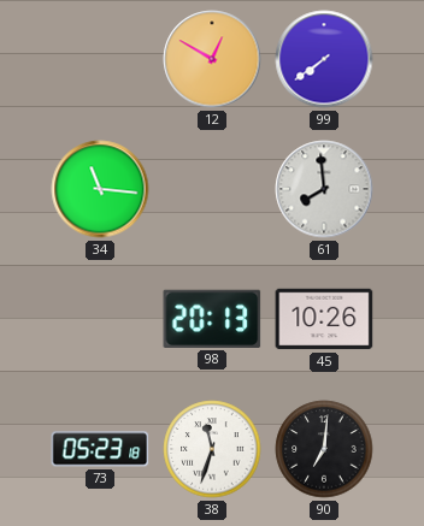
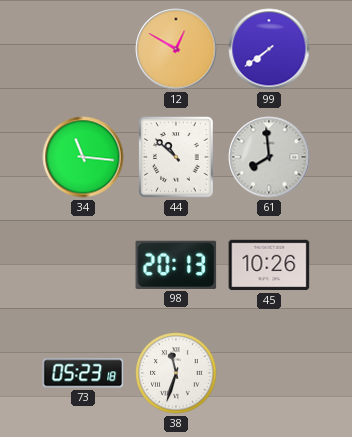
44: none -> 10:52 (176, 157)
90: 7:01 -> none (324, 449)
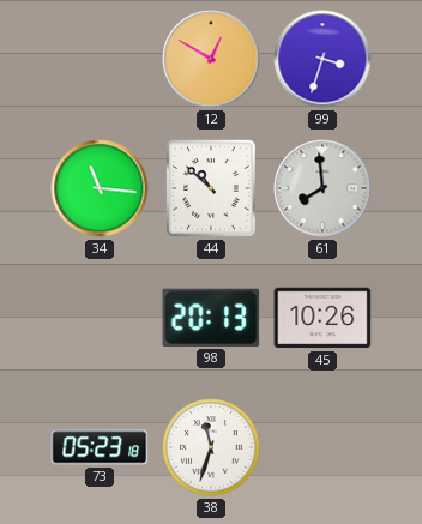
99: 7:39 -> 3:33 (322, 59)
